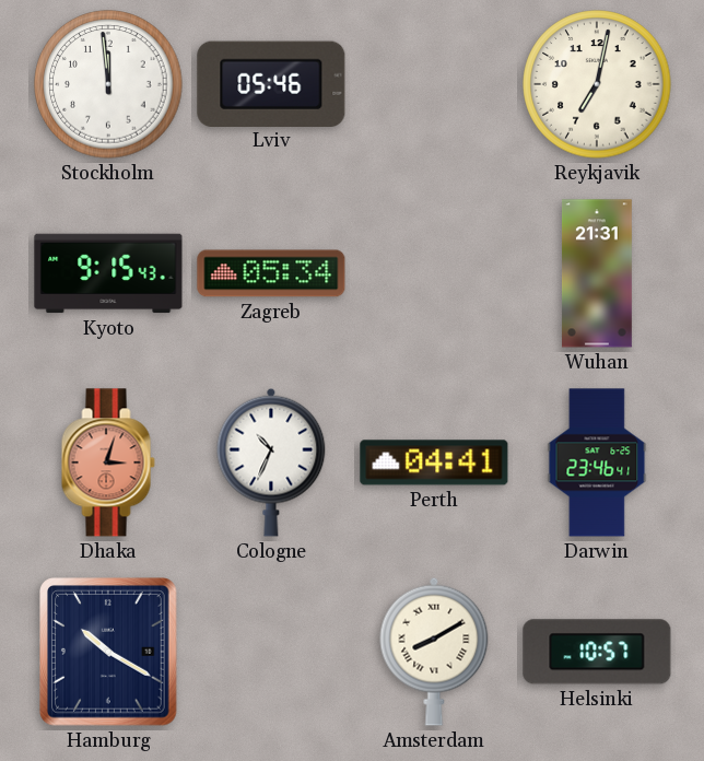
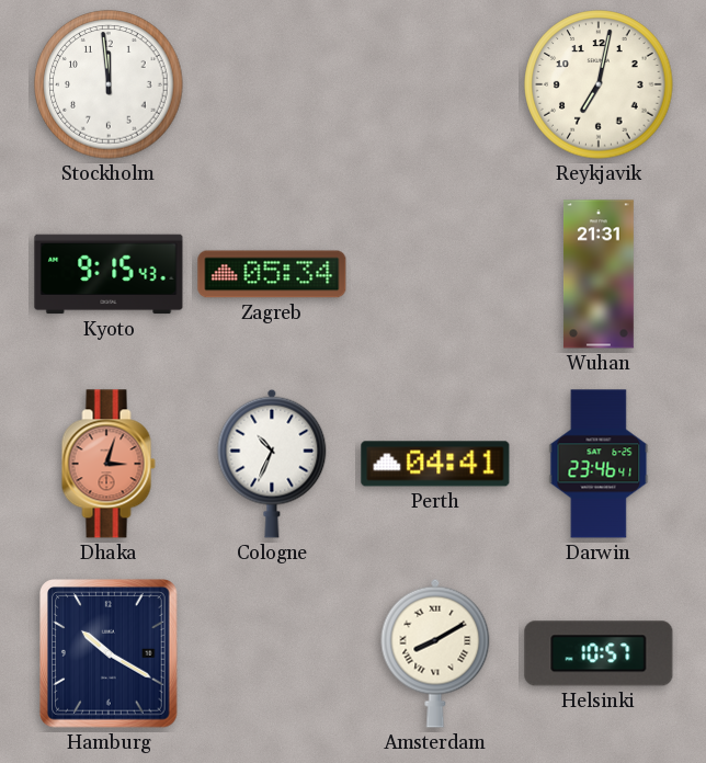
Lviv: 05:46 -> none (271, 83)
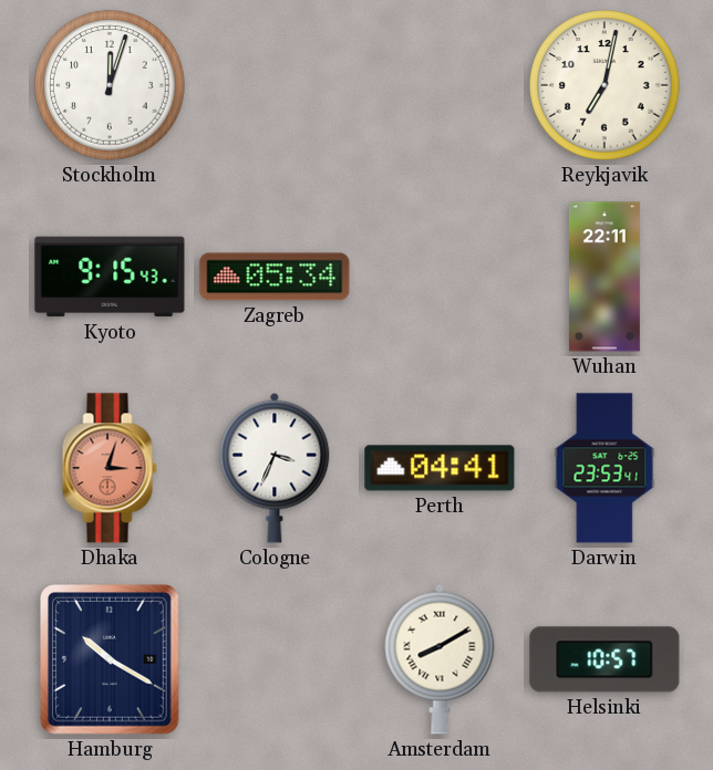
Stockholm: 11:59 -> 12:03 (110, 85)
Wuhan: 21:31 -> 22:11 (604, 277)
Cologne: 10:34 -> 3:34 (275, 468)
Darwin: 23:46 -> 23:53 (604, 468)
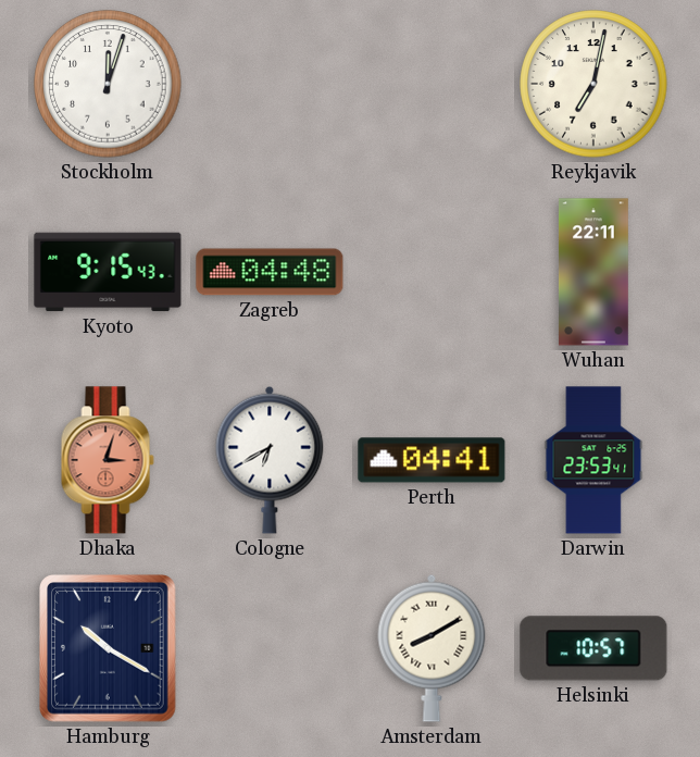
Zagreb: 05:34 -> 04:48 (270, 272)
Cologne: 3:34 -> 6:40 (270, 460)
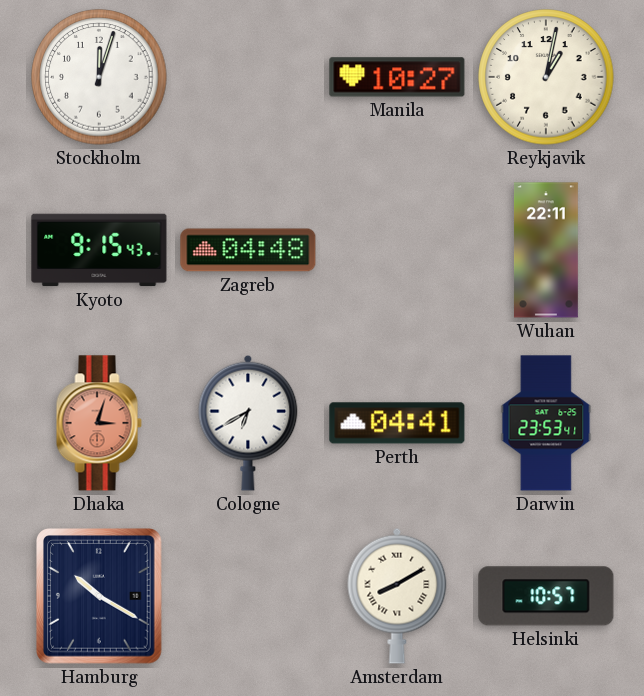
Manila: none -> 10:27 (397, 77)
Reykjavik: 7:02 -> 1:02 (546, 77)
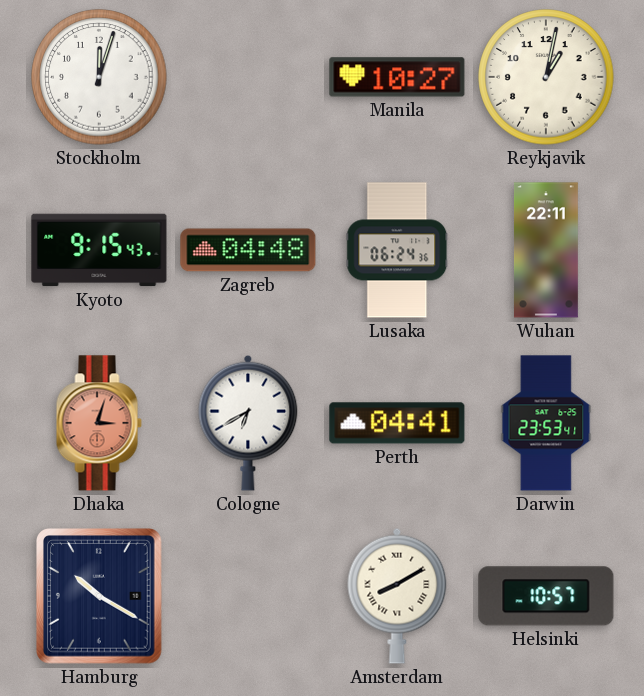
Lusaka: none -> 06:24 (397, 250)
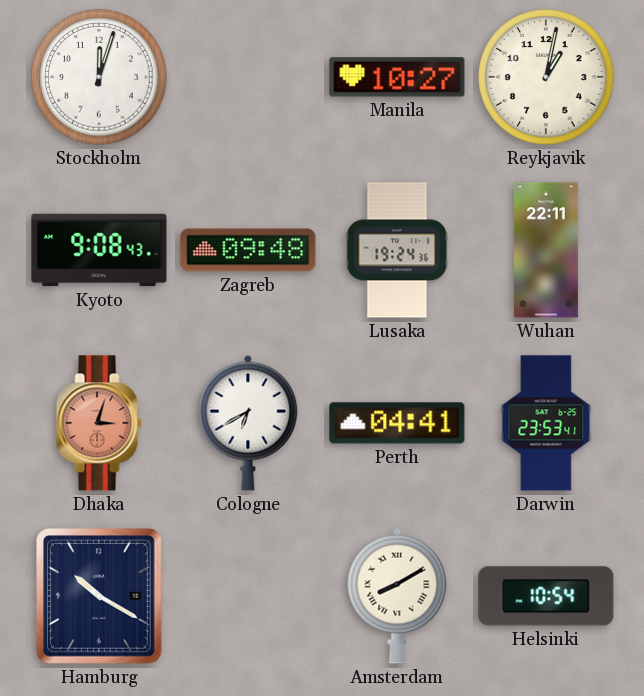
Kyoto: 9:15 -> 9:08 (99, 250)
Zagreb: 04:48 -> 09:48 (248, 250)
Lusaka: 06:24 -> 19:24 (397, 250)
Helsinki: 10:57 -> 10:54 (546, 596)
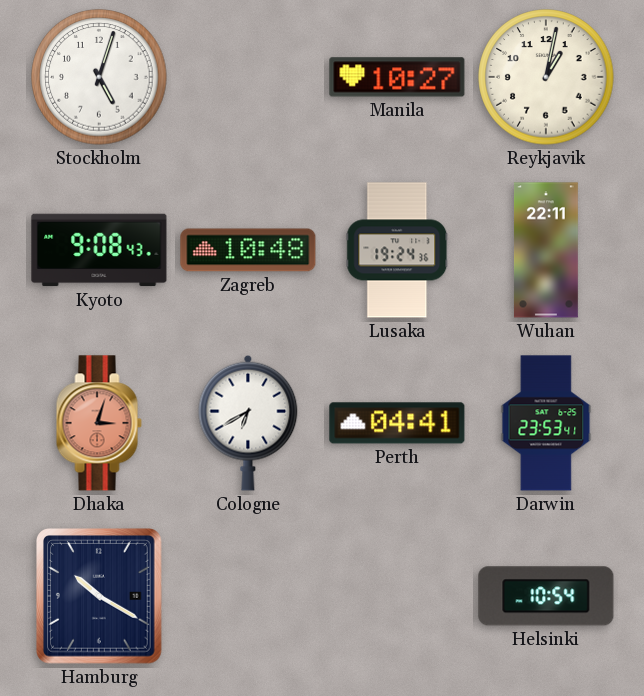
Stockholm: 12:03 -> 5:03 (99, 77)
Zagreb: 09:48 -> 10:48 (248, 250)
Amsterdam: 8:10 -> none (397, 596)
